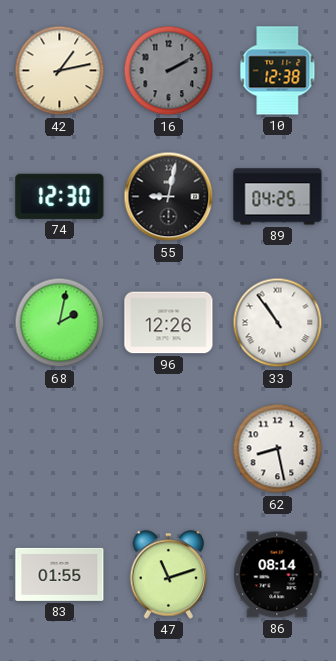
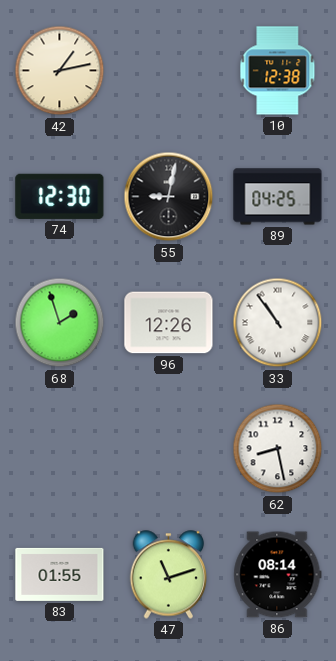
16: 2:10 -> none (169, 71)
68: 2:02 -> 1:57 (60, 323)
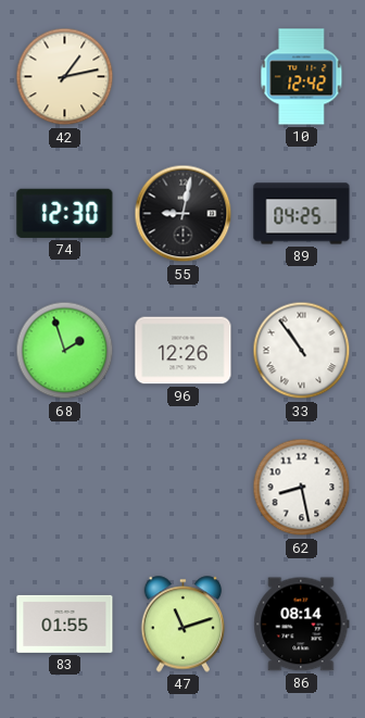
10: 12:38 -> 12:42 (302, 77)
